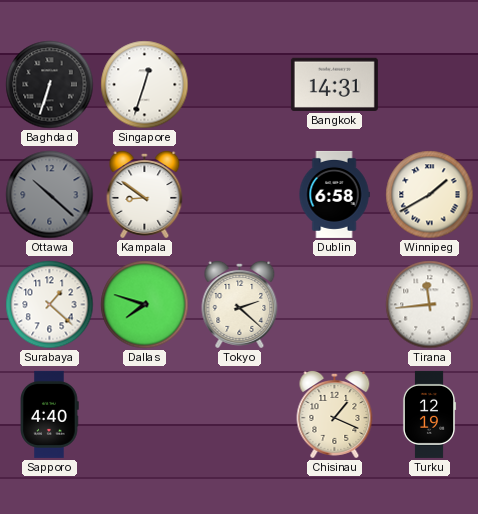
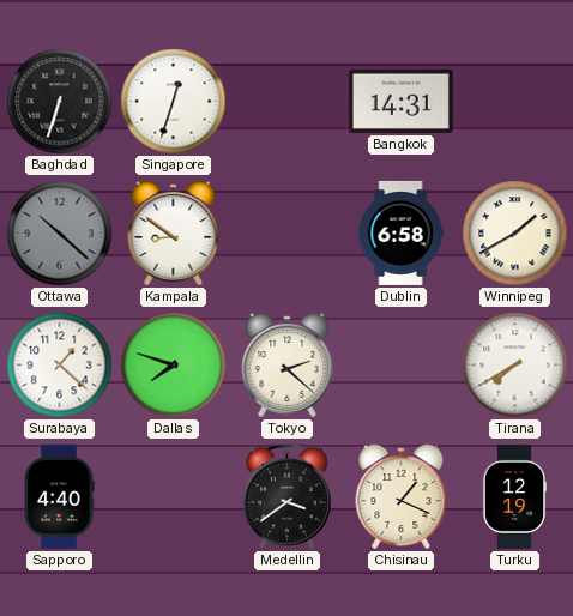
Tirana: 11:44 -> 7:40 (515, 366)
Medellin: none -> 3:39 (286, 497)
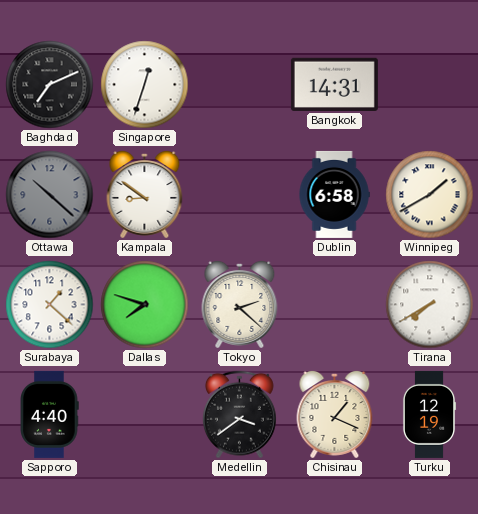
Baghdad: 6:33 -> 7:11 (50, 85)
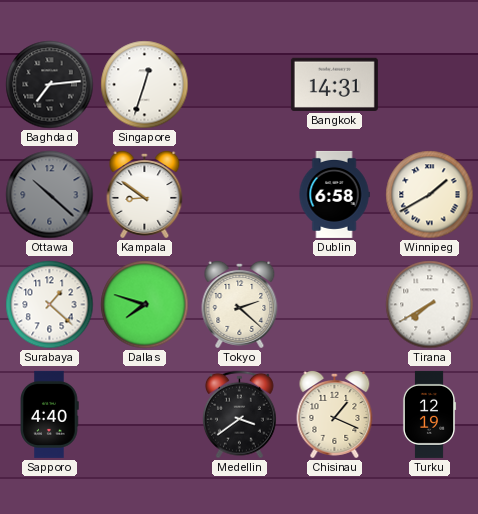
Baghdad: 7:11 -> 7:14 (50, 85)
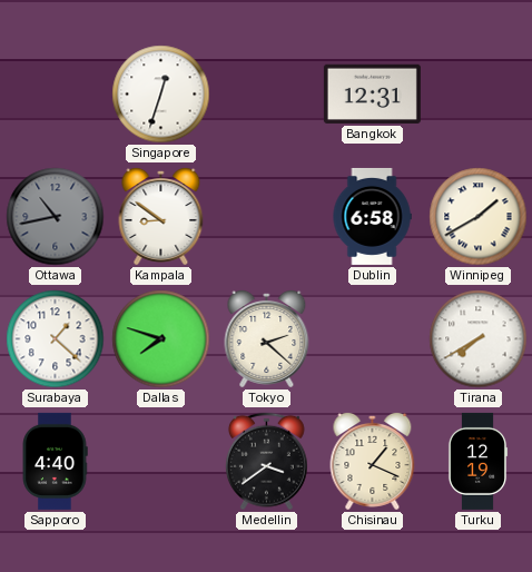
Baghdad: 7:14 -> none (50, 85)
Bangkok: 14:31 -> 12:31 (372, 93)
Ottawa: 10:22 -> 10:43 (56, 217)
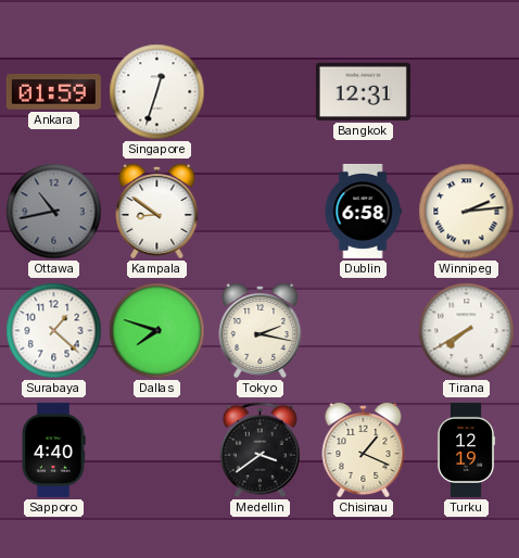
Ankara: none -> 01:59 (53, 92)
Winnipeg: 1:40 -> 2:14 (467, 212)
Tokyo: 2:22 -> 2:17 (261, 330)
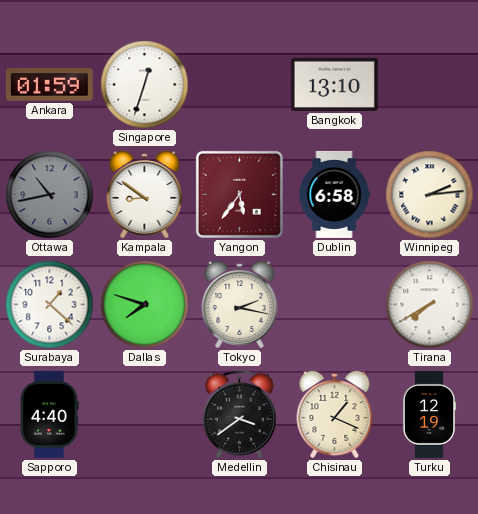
Bangkok: 12:31 -> 13:10 (334, 84)
Yangon: none -> 5:36 (239, 194)
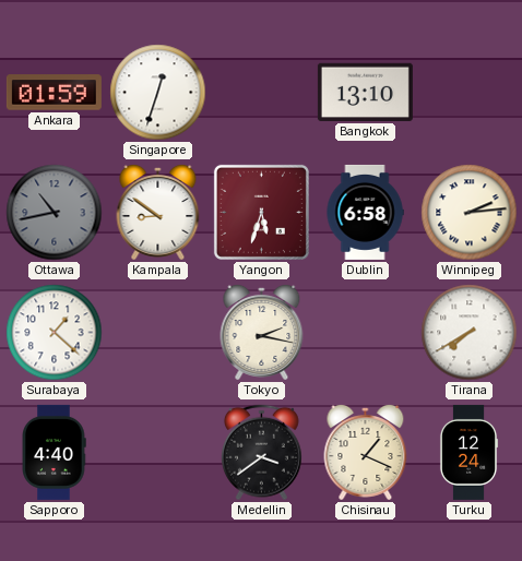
Yangon: 5:36 -> 5:33 (261, 212)
Dallas: 7:48 -> none (145, 305)
Turku: 12:19 -> 12:24 (468, 452)
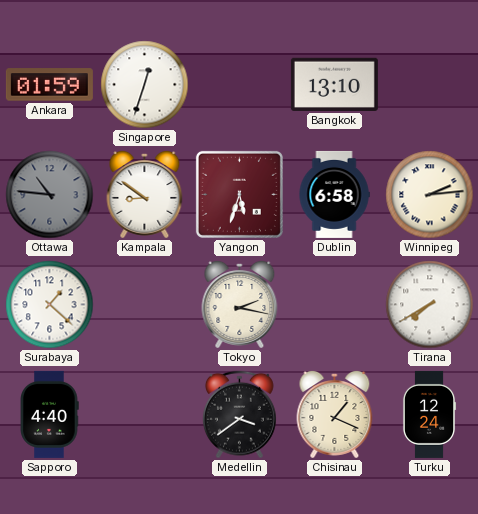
Ottawa: 10:43 -> 10:46 (50, 195)
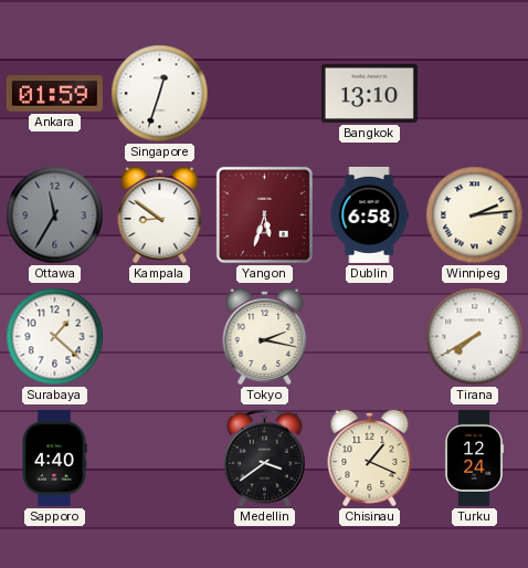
Ottawa: 10:46 -> 11:35 (55, 215)
